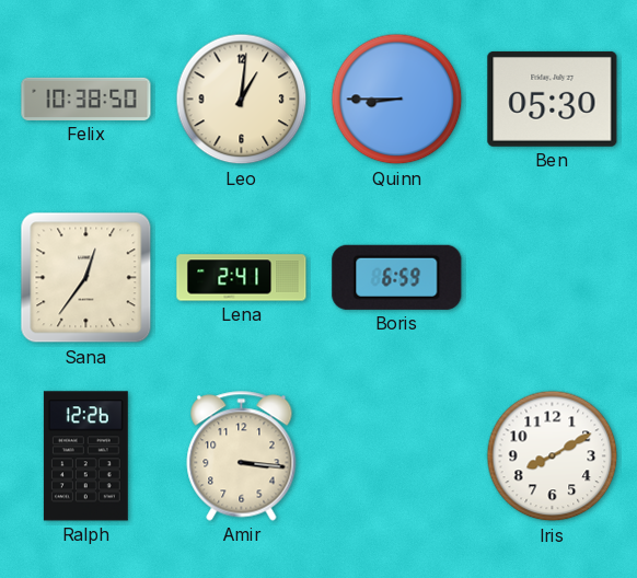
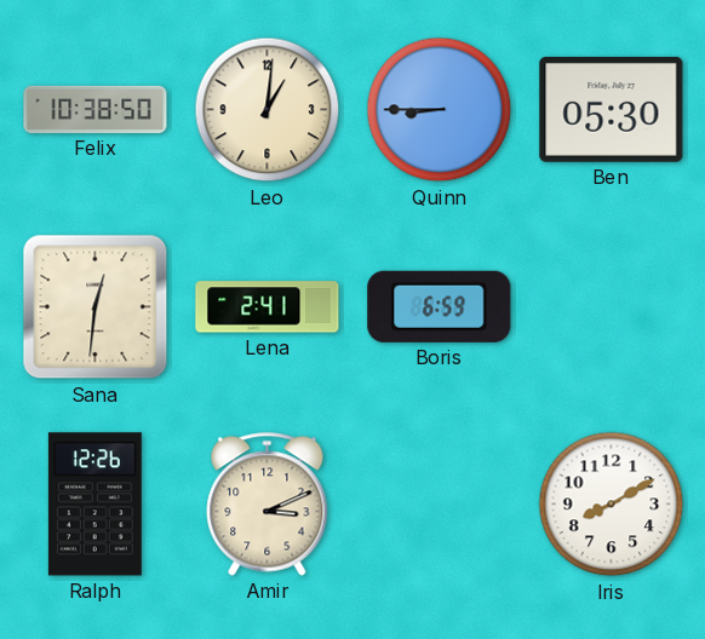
Sana: 12:36 -> 12:31 (96, 307)
Amir: 3:16 -> 3:11 (268, 505)
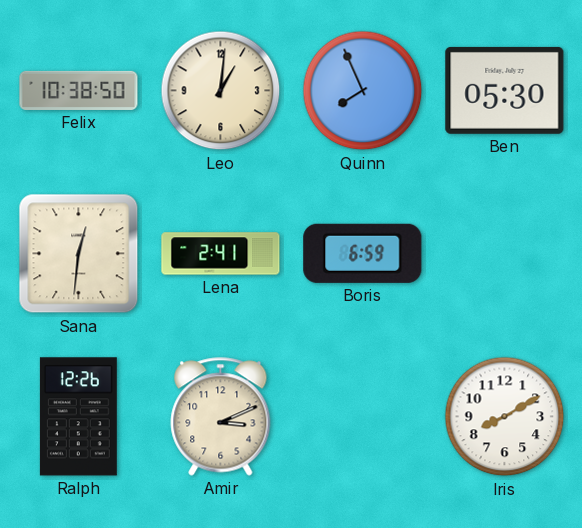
Quinn: 8:45 -> 7:56 (363, 91)
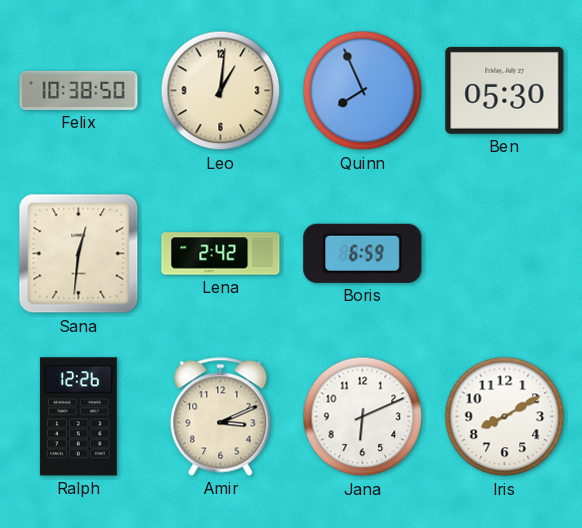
Lena: 2:41 -> 2:42 (221, 254)
Jana: none -> 6:11 (363, 417)
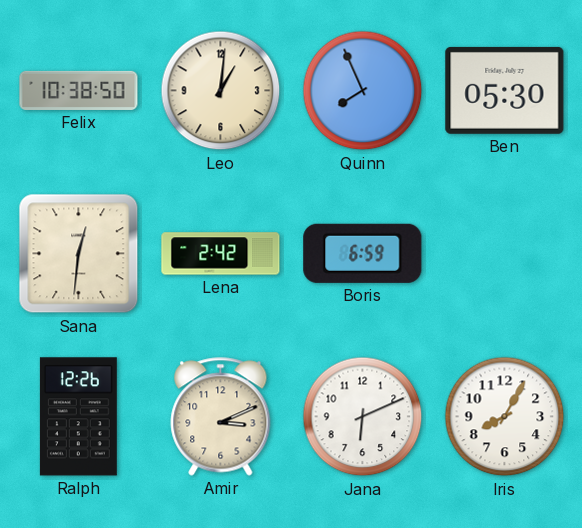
Iris: 8:10 -> 8:05 (505, 417)
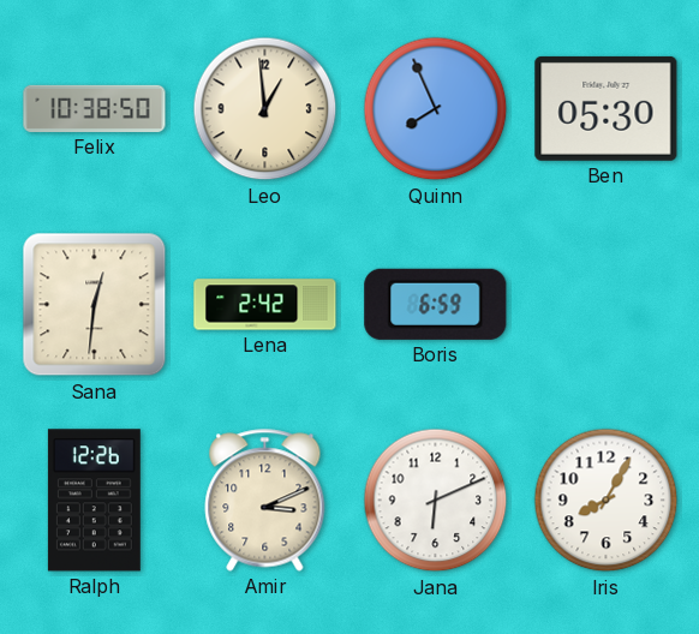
Leo: 1:01 -> 12:59 (265, 109)
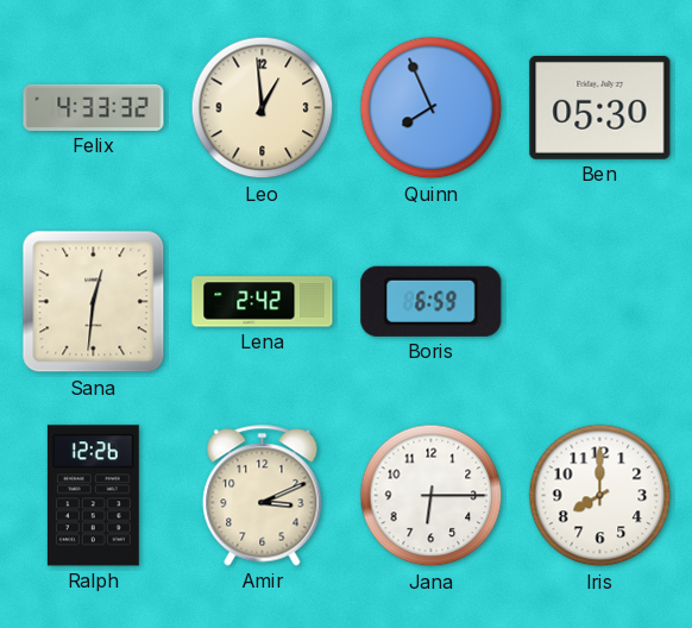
Felix: 10:38 -> 4:33 (94, 107)
Jana: 6:11 -> 6:15 (432, 496)
Iris: 8:05 -> 8:00 (600, 496)
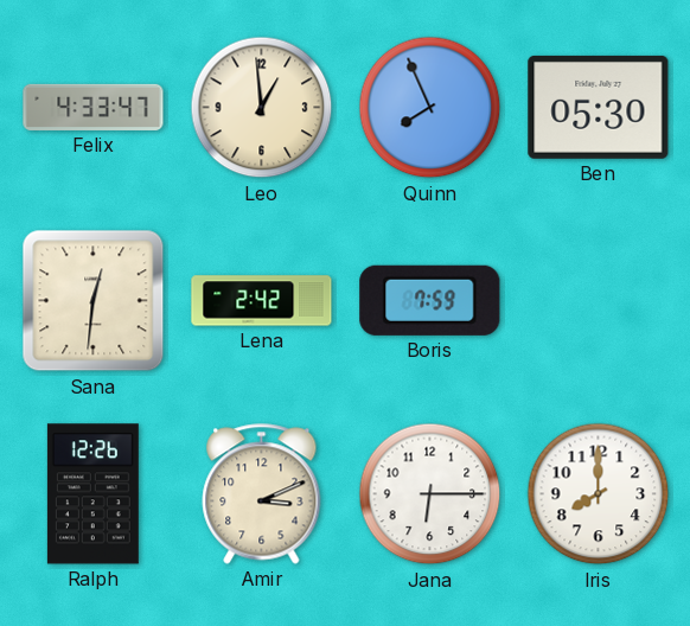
Felix: 4:33:32 -> 4:33:47 (94, 107)
Boris: 6:59 -> 7:59 (430, 300)
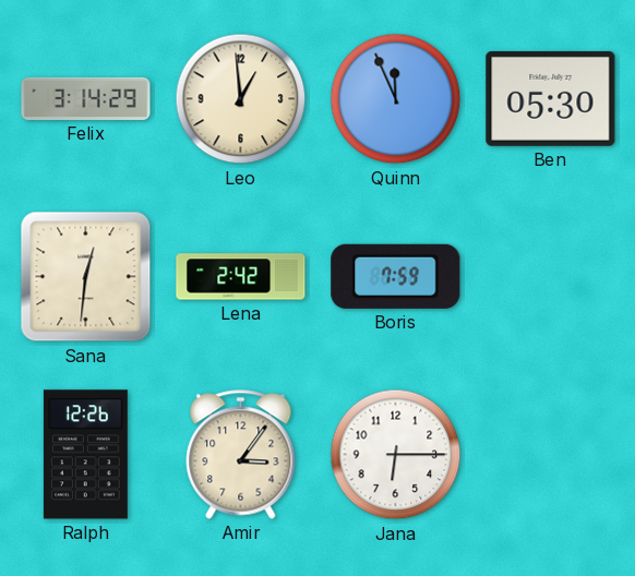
Felix: 4:33 -> 3:14 (86, 98)
Quinn: 7:56 -> 11:56 (396, 99)
Amir: 3:11 -> 3:06 (241, 455)
Iris: 8:00 -> none (599, 494)
